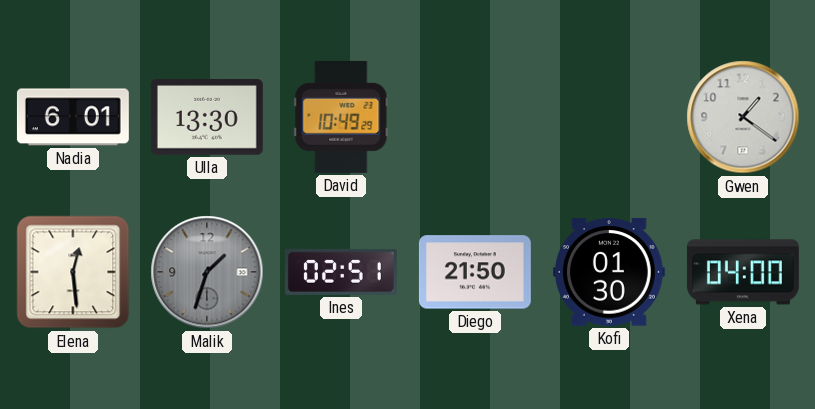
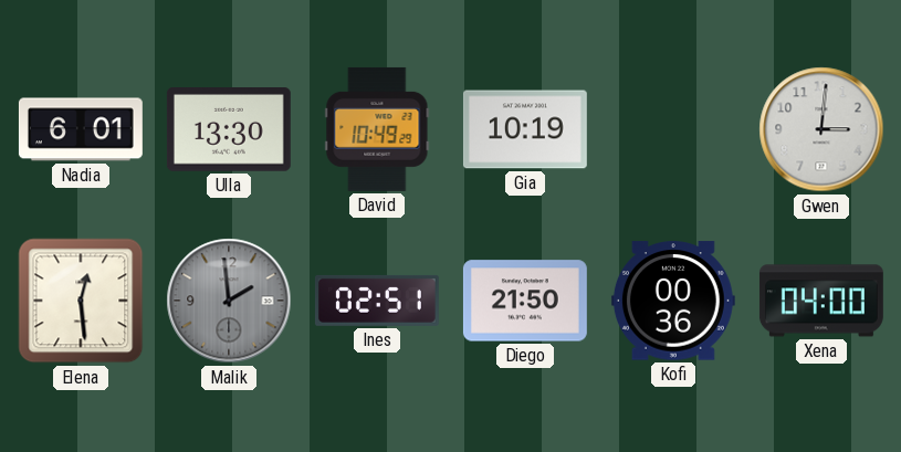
Gia: none -> 10:19 (525, 129)
Gwen: 1:21 -> 3:01 (821, 129)
Malik: 1:33 -> 1:59 (229, 301)
Kofi: 01:30 -> 00:36 (673, 301)
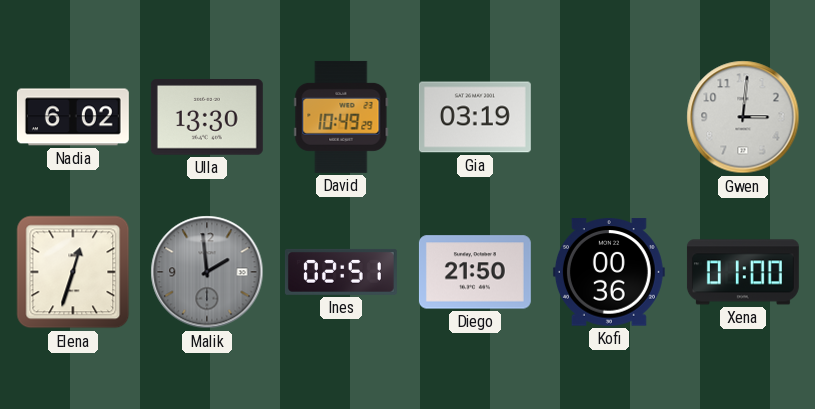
Nadia: 6:01 -> 6:02 (73, 117)
Gia: 10:19 -> 03:19 (475, 117)
Elena: 12:29 -> 12:33 (73, 272)
Xena: 04:00 -> 01:00 (743, 272)
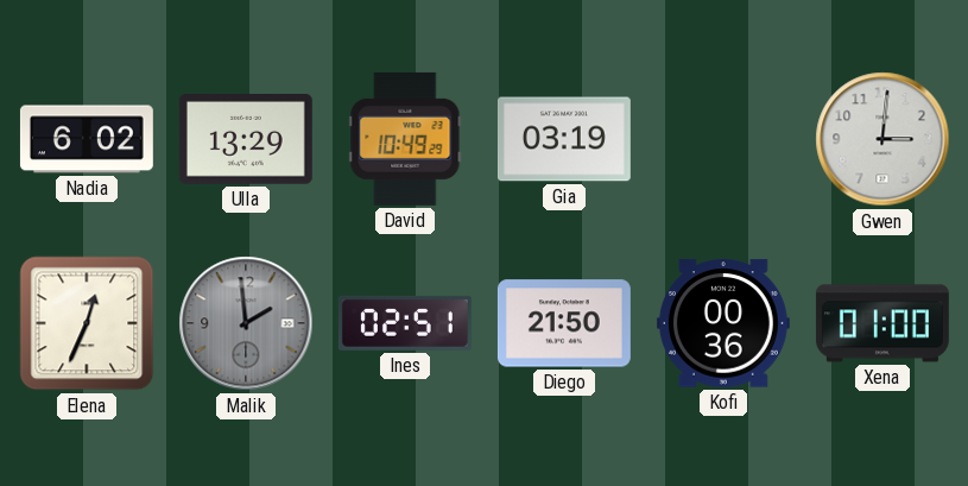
Ulla: 13:30 -> 13:29 (246, 140)
Elena: 12:33 -> 12:34 (87, 323)
